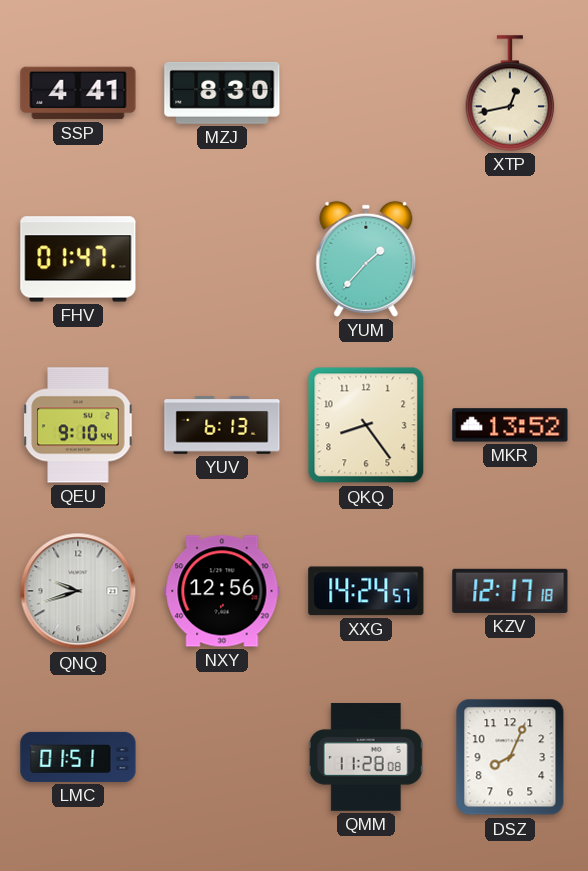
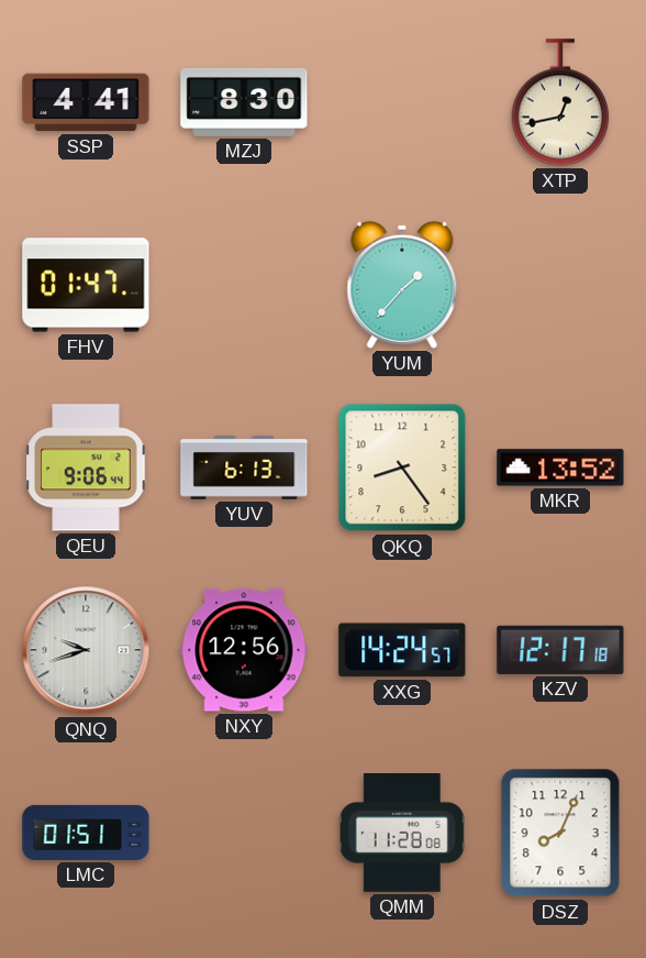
QEU: 9:10 -> 9:06 (86, 467)
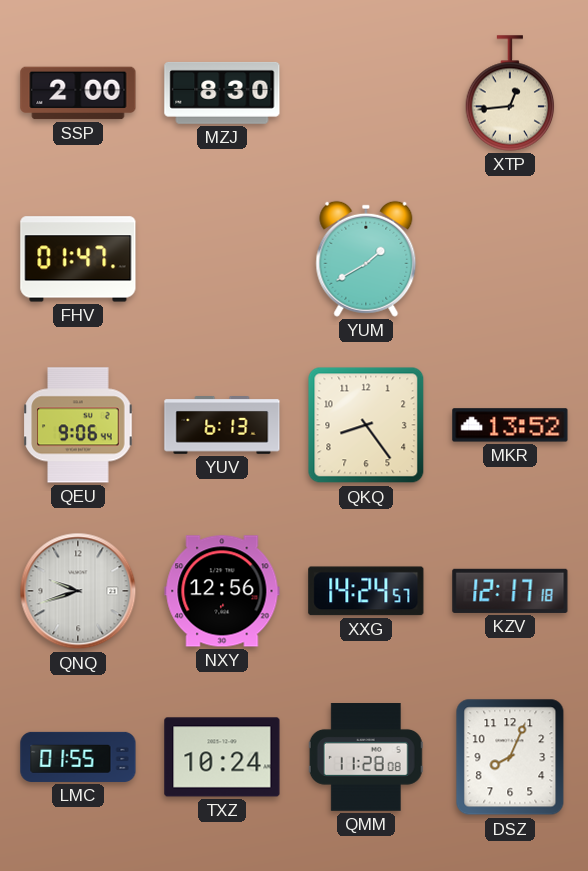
SSP: 4:41 -> 2:00 (78, 93)
XTP: 12:43 -> 12:44 (510, 93)
YUM: 1:37 -> 1:40 (366, 259)
LMC: 01:51 -> 01:55 (78, 757)
TXZ: none -> 10:24 (222, 757)
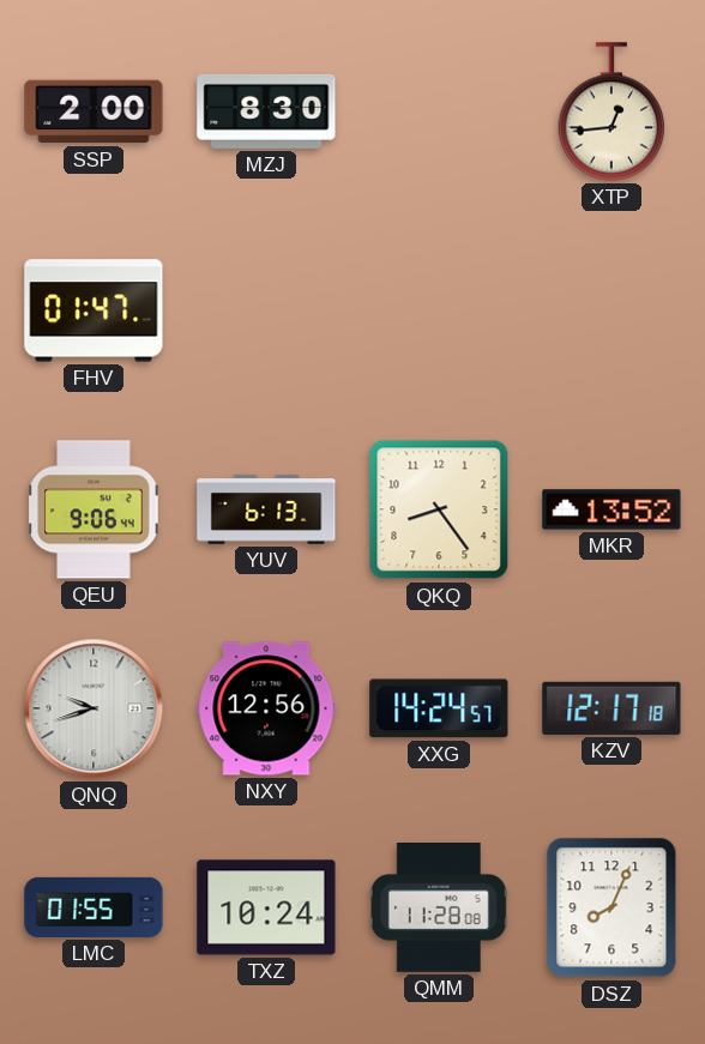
YUM: 1:40 -> none (366, 259)
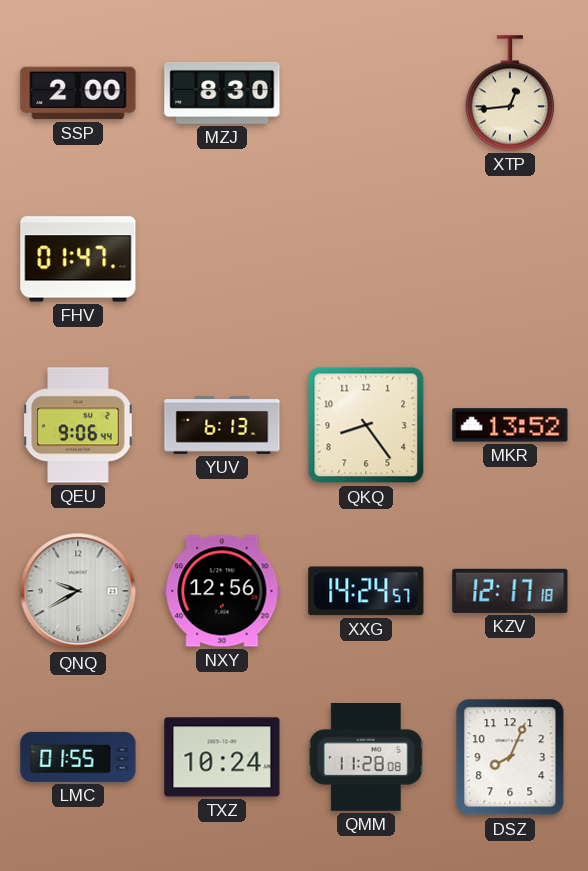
QNQ: 9:42 -> 9:40 (78, 591)
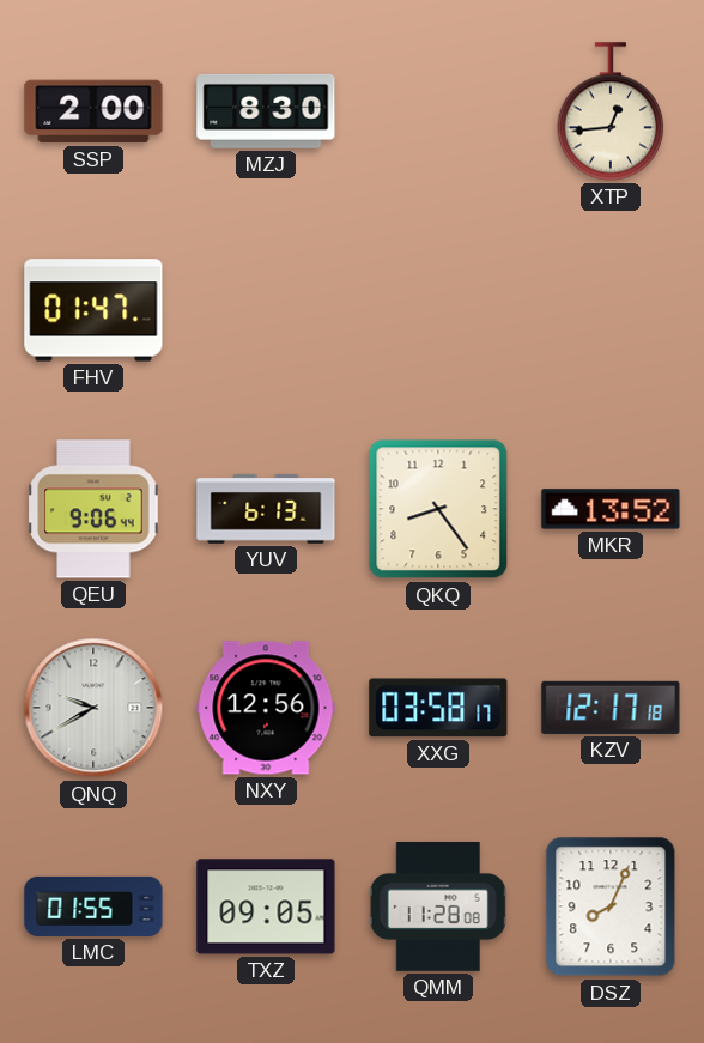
XXG: 14:24 -> 03:58 (438, 708)
TXZ: 10:24 -> 09:05 (266, 906)
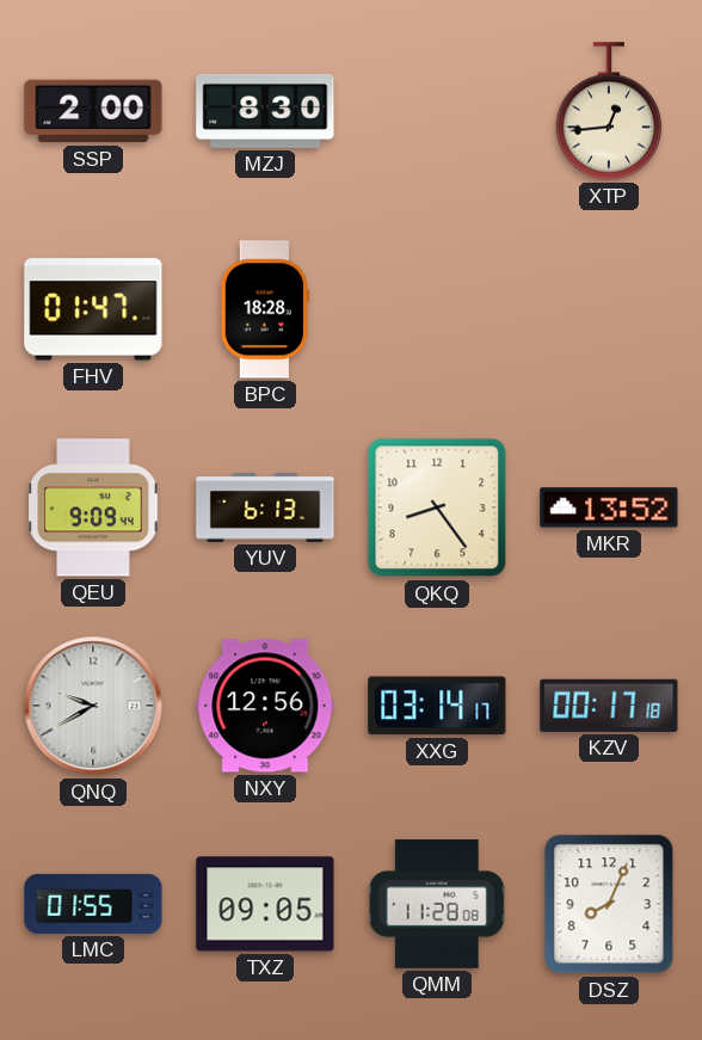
BPC: none -> 18:28 (265, 309)
QEU: 9:06 -> 9:09 (93, 507)
XXG: 03:58 -> 03:14 (437, 706)
KZV: 12:17 -> 00:17 (609, 706)
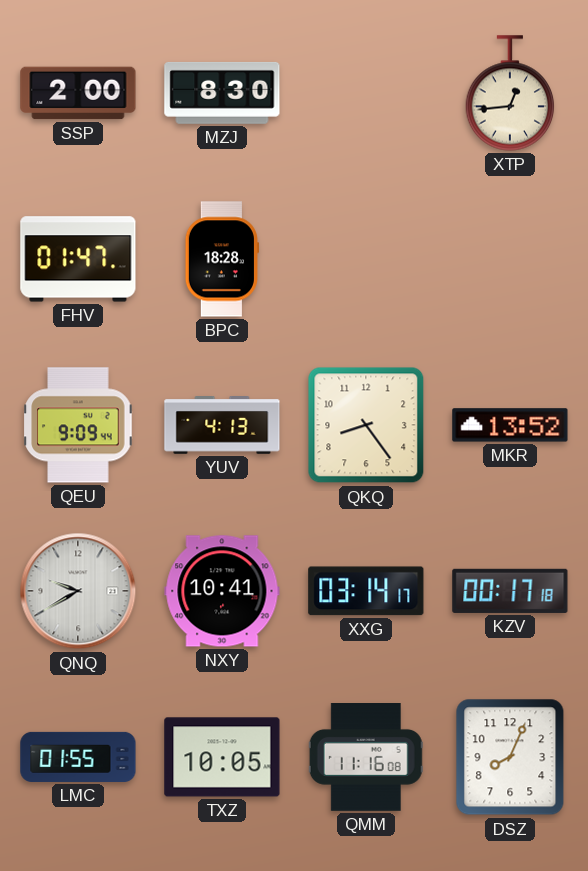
YUV: 6:13 -> 4:13 (222, 426)
NXY: 12:56 -> 10:41 (222, 591)
TXZ: 09:05 -> 10:05 (222, 757)
QMM: 11:28 -> 11:16 (366, 758)
